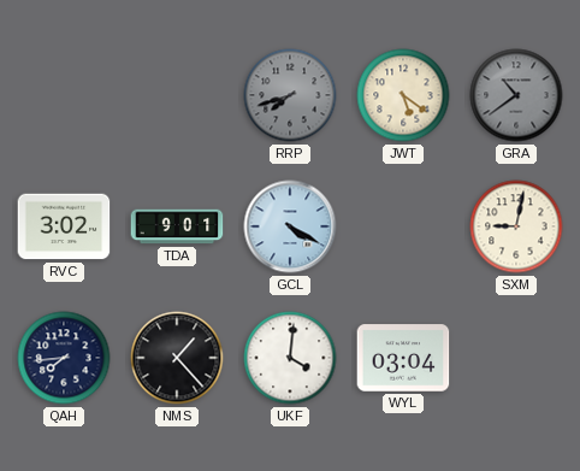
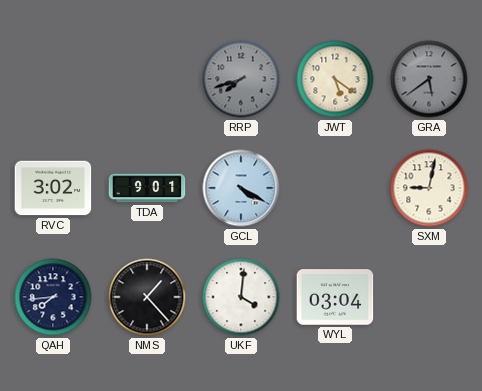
GRA: 10:39 -> 5:39 (429, 79)
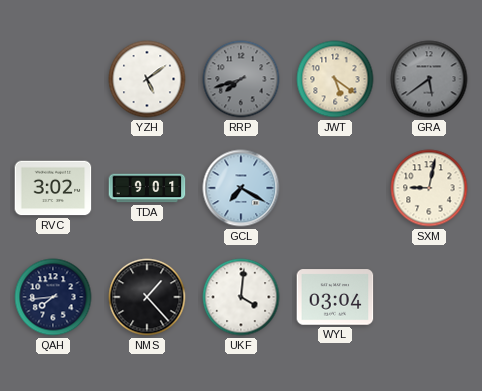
YZH: none -> 5:09 (147, 79)
GCL: 4:20 -> 7:20 (241, 188)
